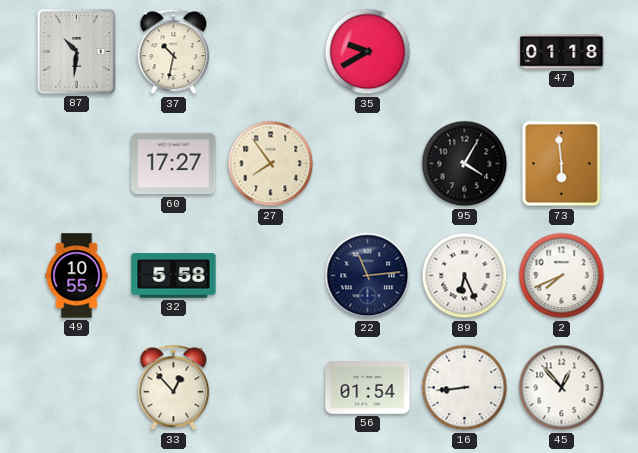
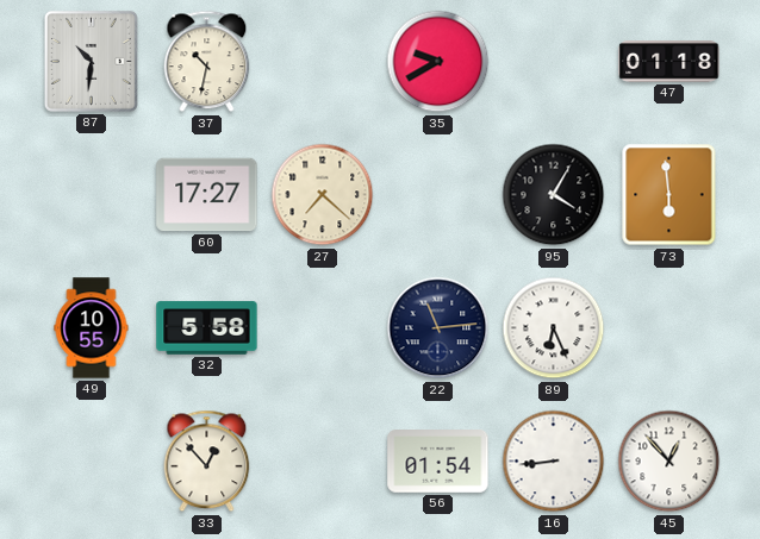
27: 7:54 -> 7:22 (323, 195)
2: 7:41 -> none (562, 276)
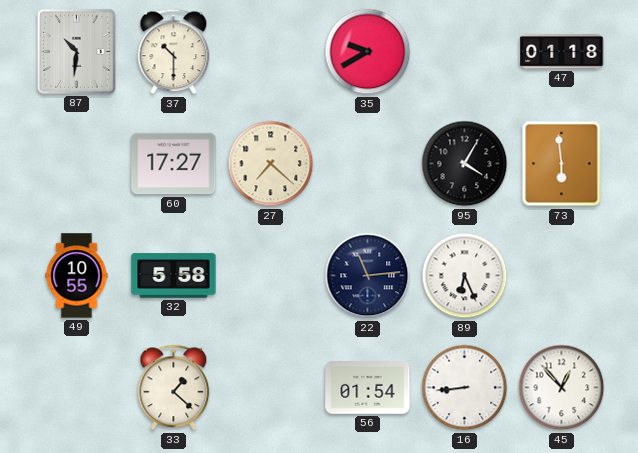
37: 10:32 -> 10:30 (174, 52)
33: 12:53 -> 1:22 (174, 388)
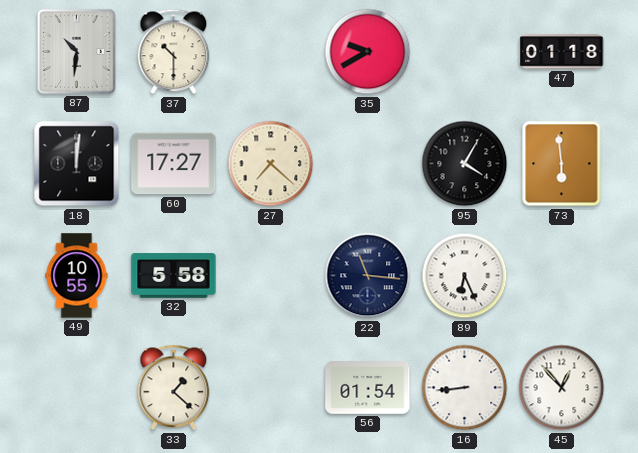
18: none -> 12:01 (77, 164)
22: 11:14 -> 11:16 (368, 276)
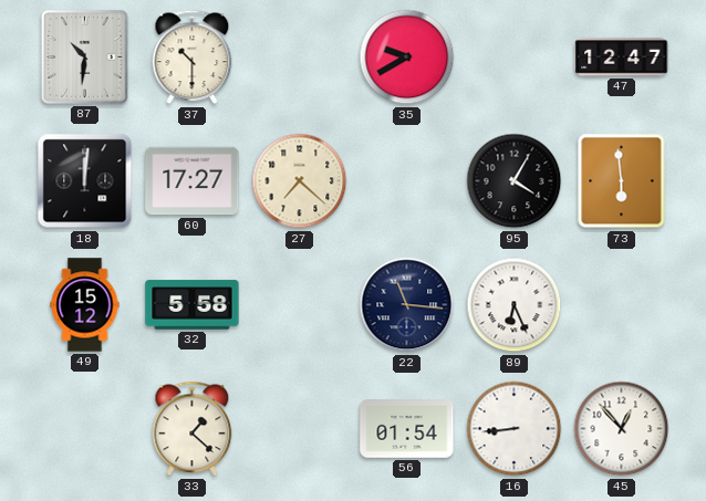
47: 01:18 -> 12:47 (622, 58)
49: 10:55 -> 15:12 (85, 305)
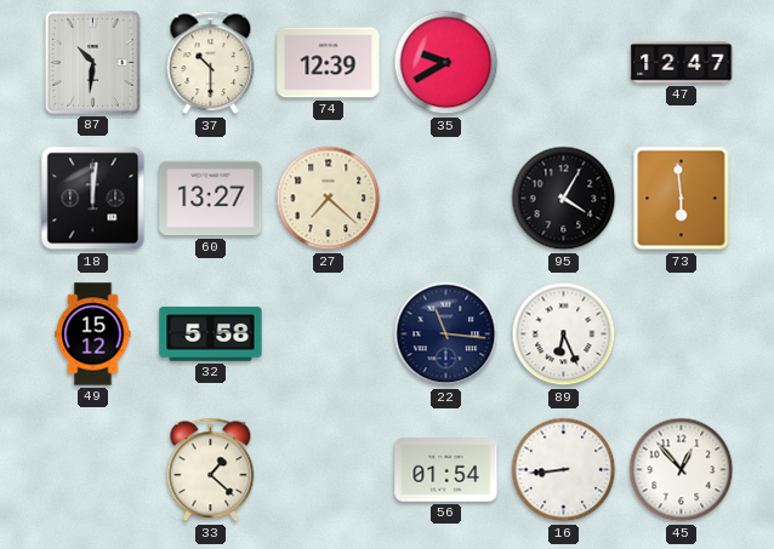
74: none -> 12:39 (329, 63)
60: 17:27 -> 13:27 (211, 199)
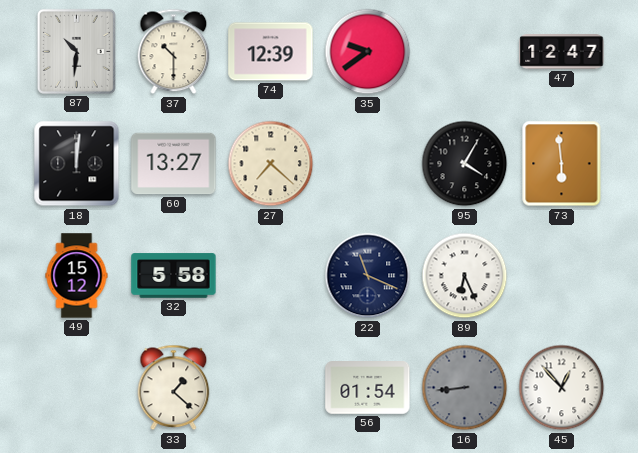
35: 9:40 -> 9:39 (368, 52)
22: 11:16 -> 11:19 (368, 276)
16 dial: white -> grey (465, 388)
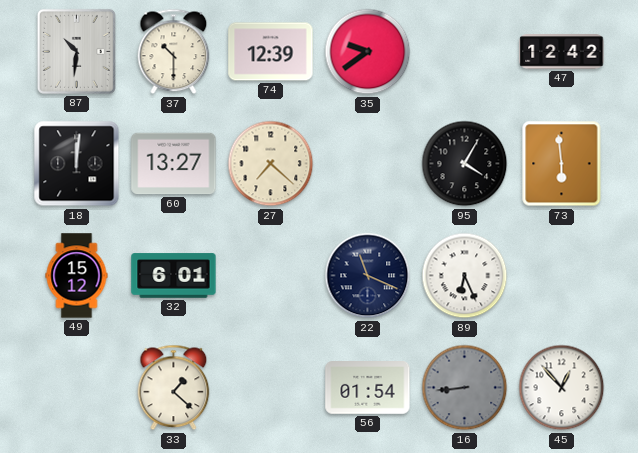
47: 12:47 -> 12:42 (562, 52)
32: 5:58 -> 6:01 (174, 276)
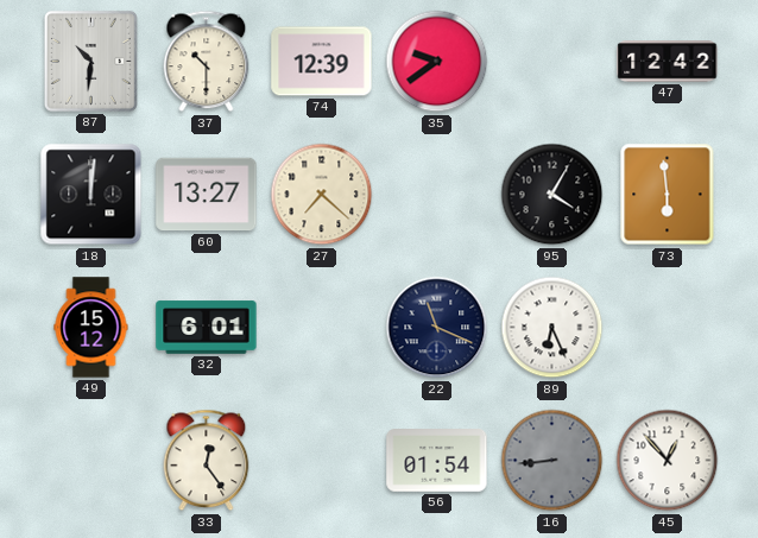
33: 1:22 -> 12:24 (207, 461)
